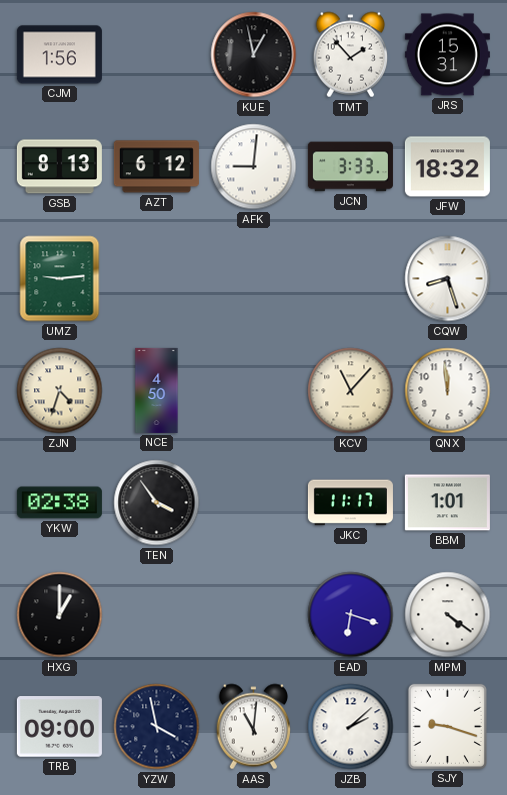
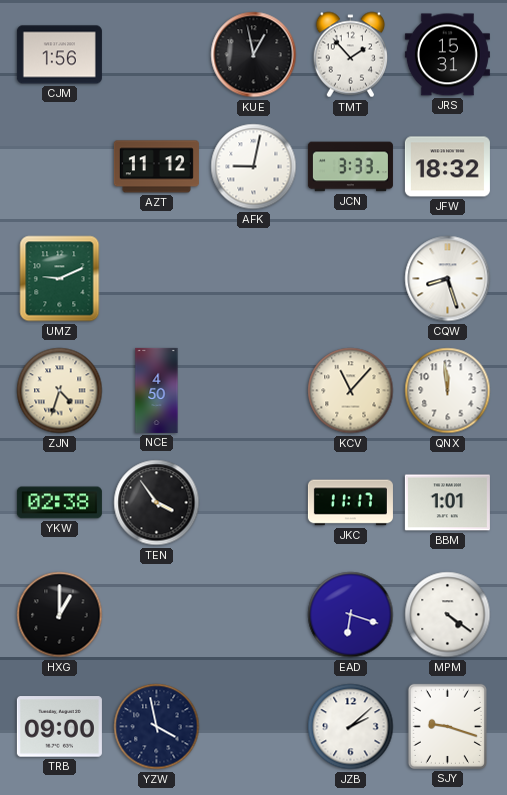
GSB: 8:13 -> none (59, 167)
AZT: 6:12 -> 11:12 (156, 167)
AFK: 9:01 -> 9:02 (254, 167)
UMZ: 9:14 -> 9:11 (60, 279)
AAS: 11:01 -> none (253, 727)
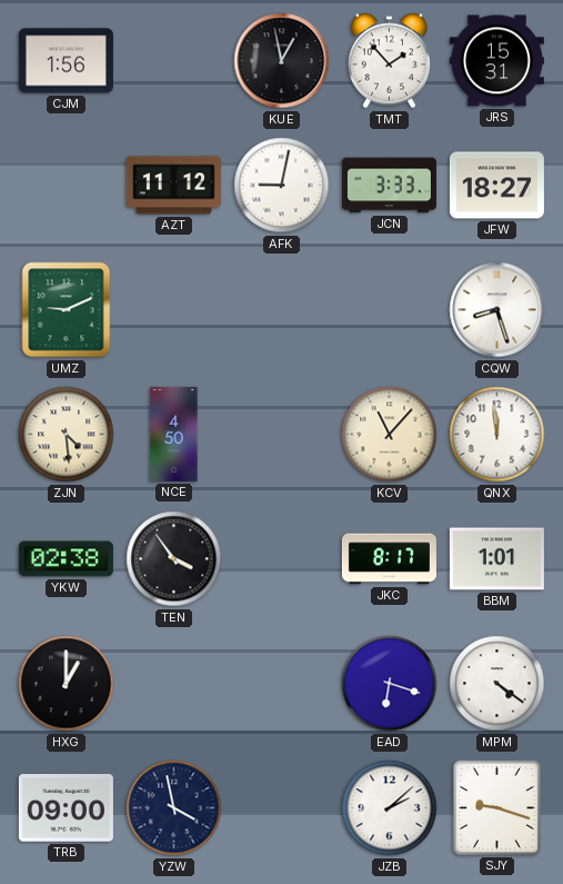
JFW: 18:32 -> 18:27 (496, 186)
ZJN: 4:33 -> 4:29 (67, 435)
JKC: 11:17 -> 8:17 (389, 559)
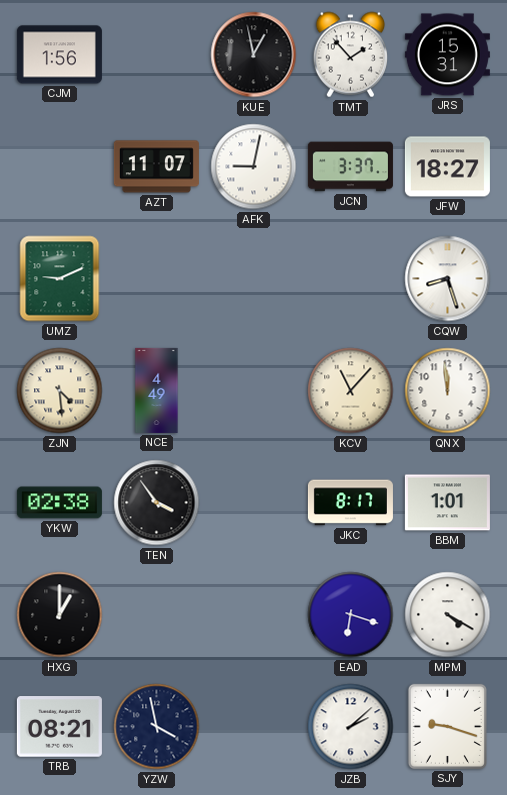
AZT: 11:12 -> 11:07 (156, 167)
JCN: 3:33 -> 3:37 (350, 167)
NCE: 4:50 -> 4:49 (157, 390)
MPM: 4:21 -> 4:20 (448, 615)
TRB: 09:00 -> 08:21 (59, 727)
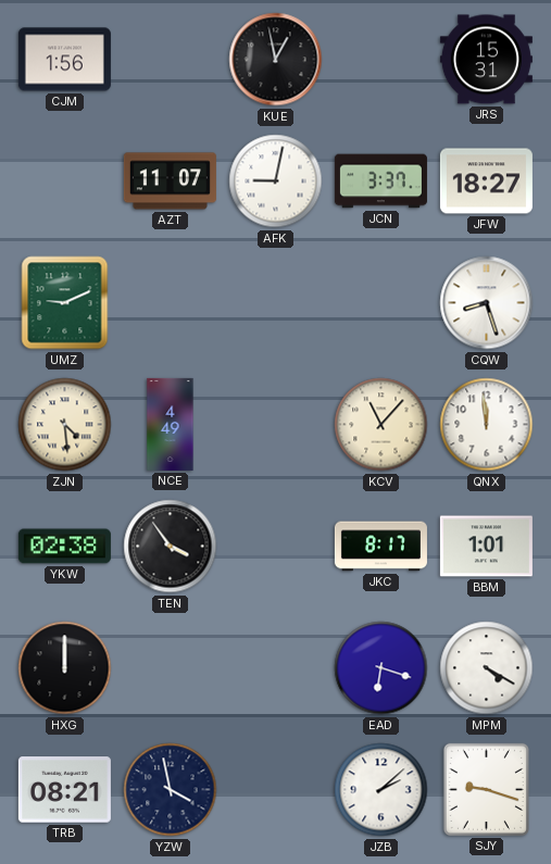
TMT: 1:53 -> none (350, 55)
HXG: 1:00 -> 12:00 (65, 668)
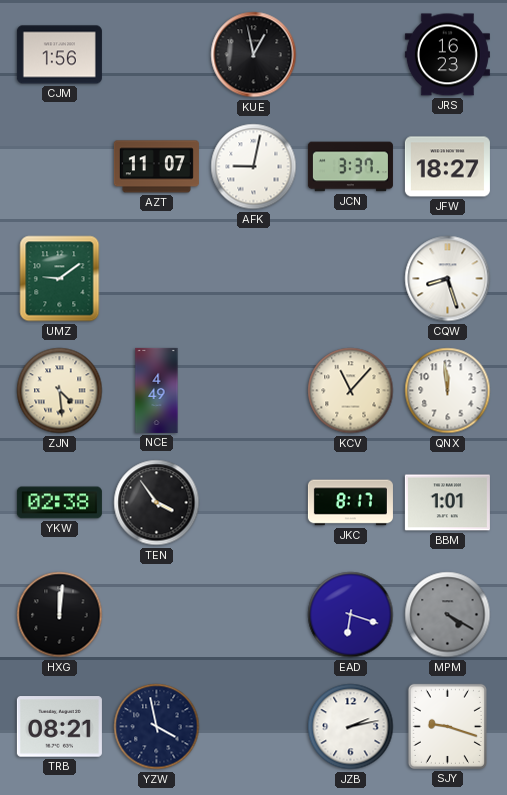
JRS: 15:31 -> 16:23 (447, 55)
UMZ: 9:11 -> 9:09 (60, 279)
HXG: 12:00 -> 12:01 (60, 615)
MPM dial: white -> grey (448, 615)
JZB: 2:08 -> 2:13 (351, 727)
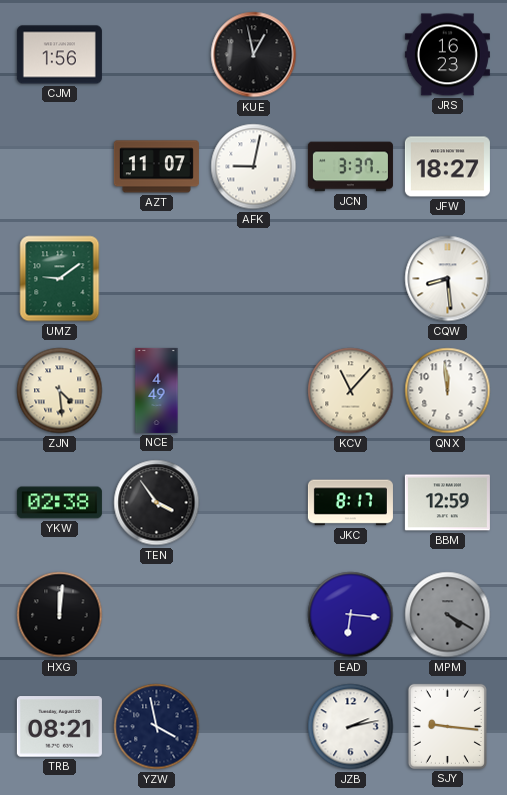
CQW: 8:27 -> 8:29 (448, 279)
BBM: 1:01 -> 12:59 (447, 503)
EAD: 6:18 -> 6:16 (351, 615)
SJY: 9:18 -> 9:16 (447, 726)
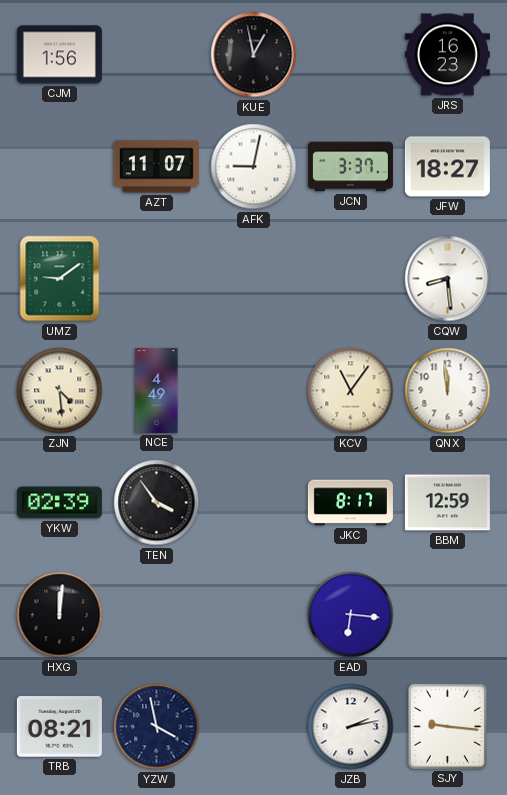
KCV: 11:07 -> 11:06 (351, 391)
YKW: 02:38 -> 02:39 (59, 503)
MPM: 4:20 -> none (448, 615)
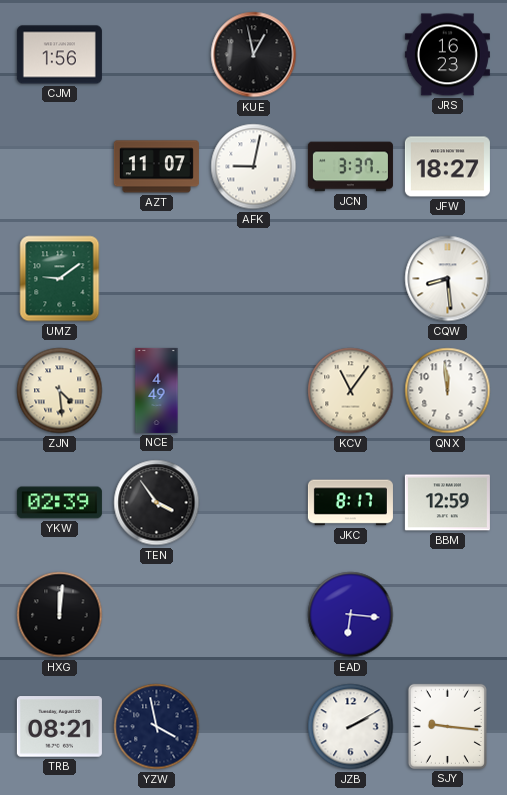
JZB: 2:13 -> 2:10 (351, 727)
